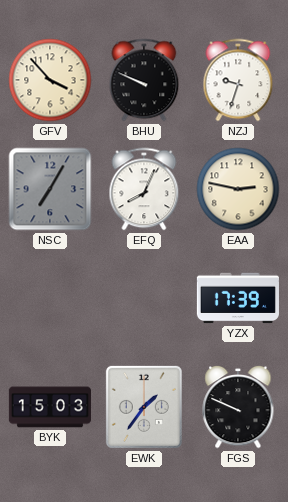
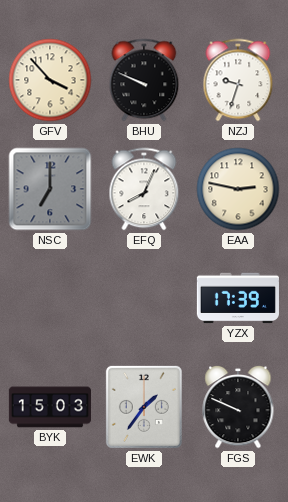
NSC: 7:05 -> 7:00 (50, 189)
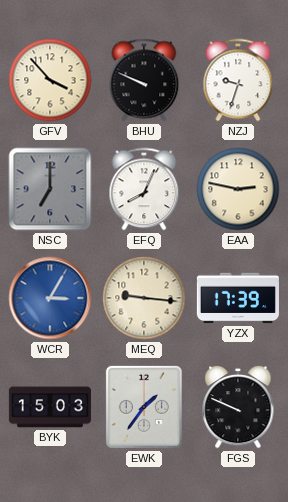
WCR: none -> 3:05 (50, 298)
MEQ: none -> 9:16 (144, 298)
